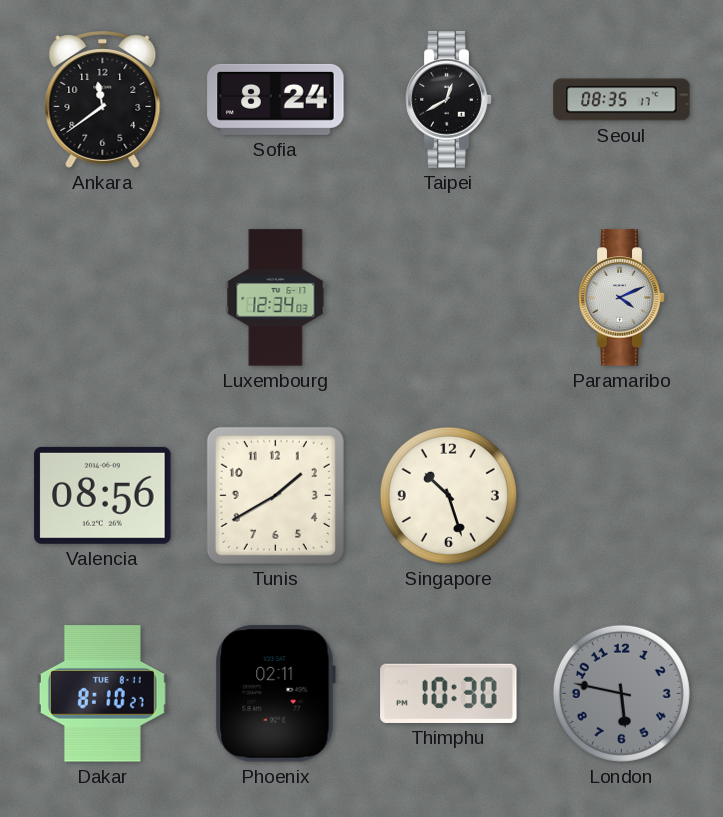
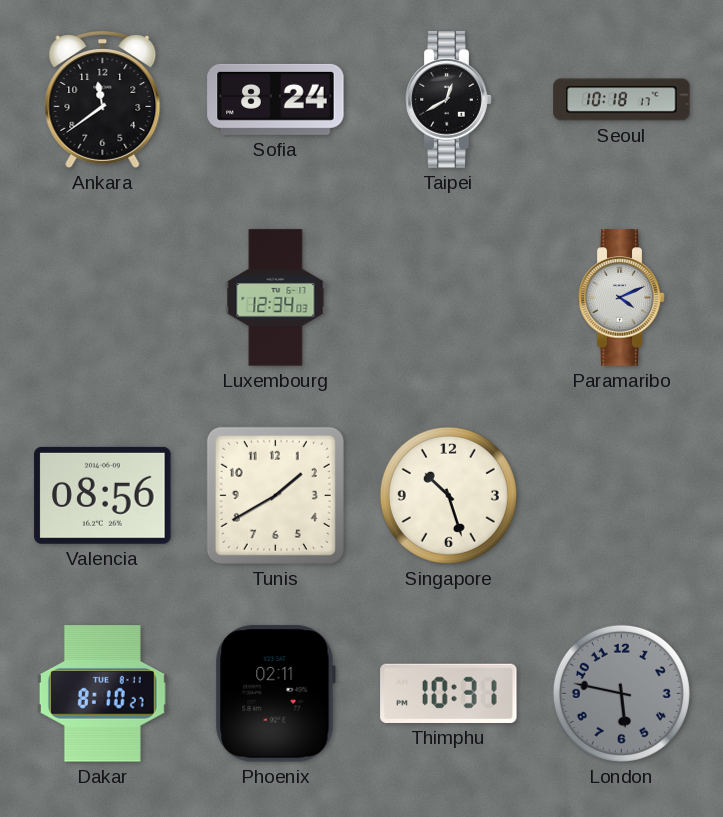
Seoul: 08:35 -> 10:18 (622, 100)
Thimphu: 10:30 -> 10:31 (449, 693)
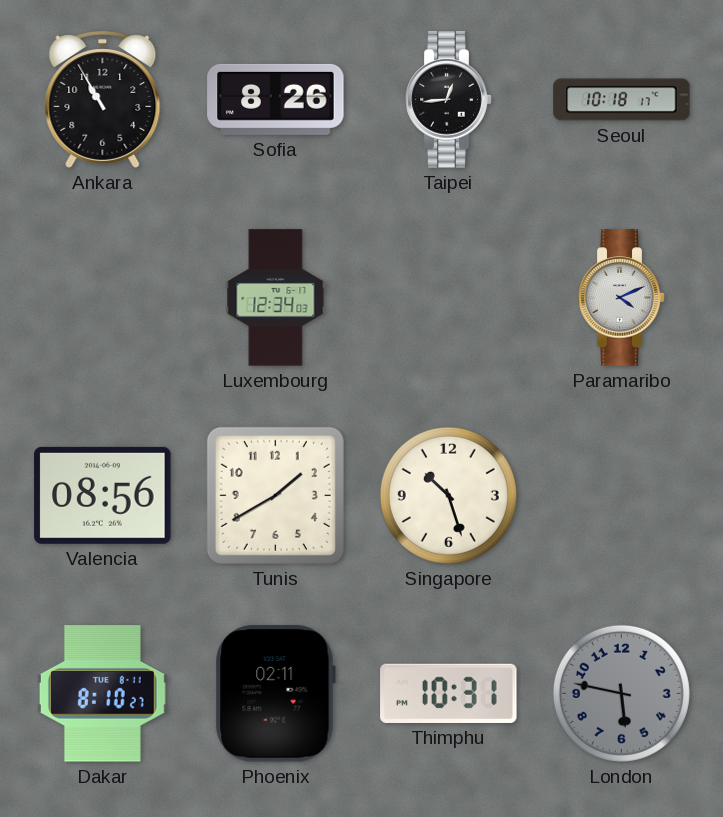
Ankara: 11:39 -> 10:55 (103, 100)
Sofia: 8:24 -> 8:26 (276, 99)
Taipei: 12:40 -> 12:44 (449, 100)
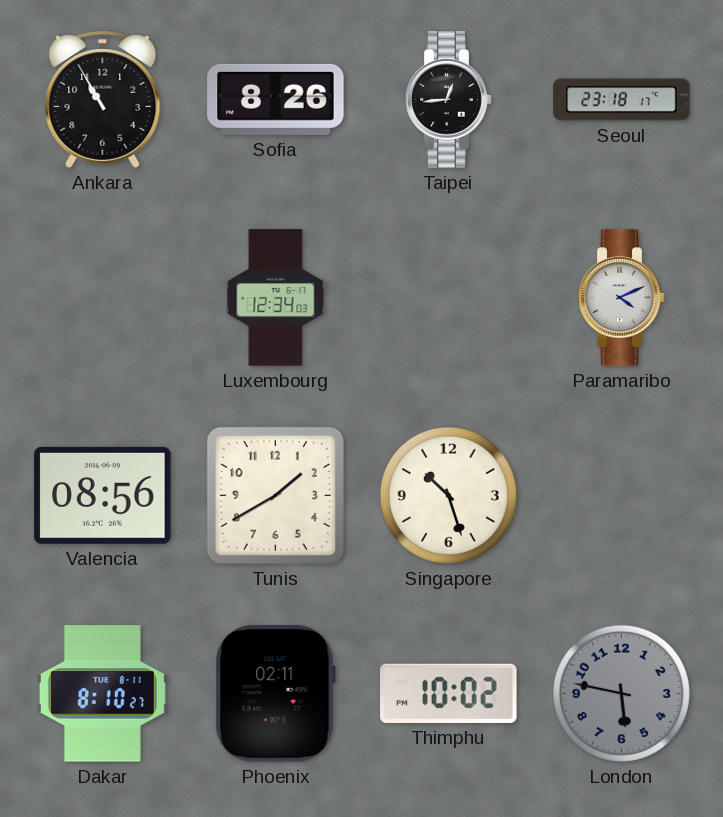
Seoul: 10:18 -> 23:18 (622, 100)
Thimphu: 10:31 -> 10:02 (449, 693)
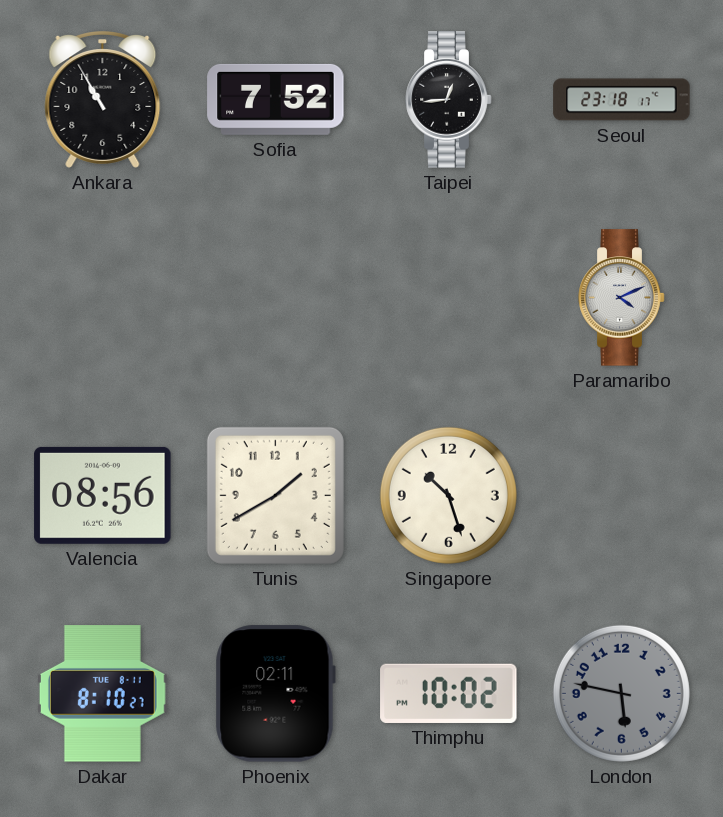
Sofia: 8:26 -> 7:52 (276, 99)
Luxembourg: 12:34 -> none (276, 298)
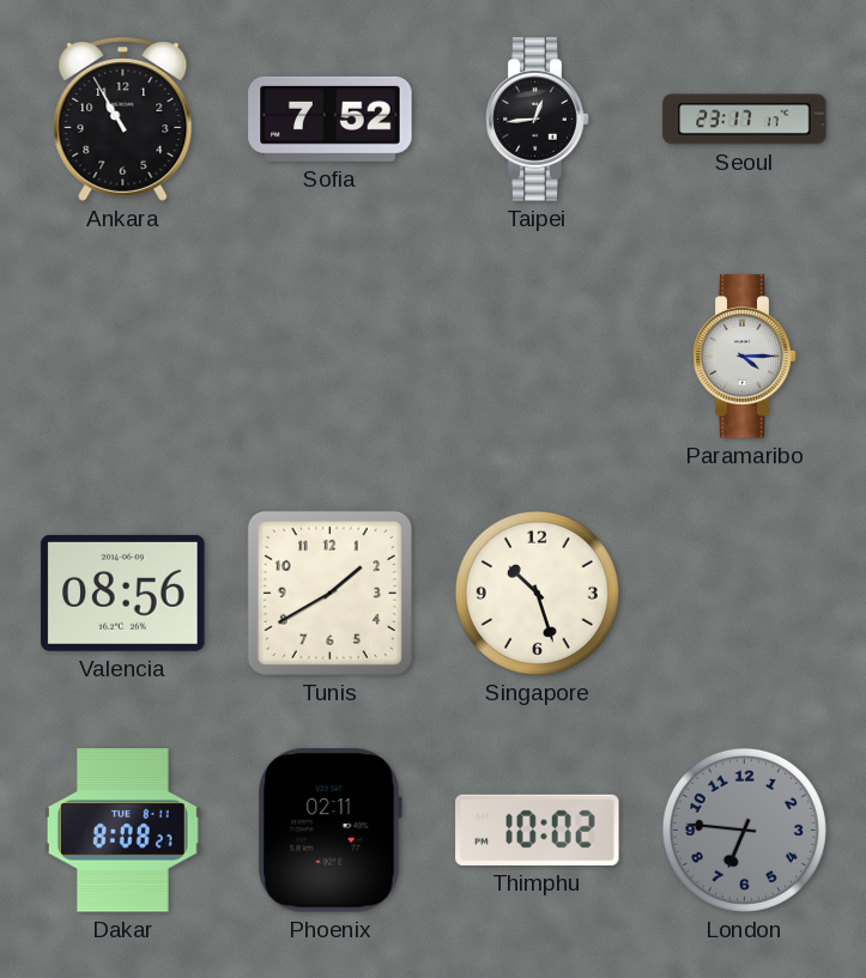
Seoul: 23:18 -> 23:17 (745, 120)
Paramaribo: 4:11 -> 4:15 (745, 357)
Dakar: 8:10 -> 8:08 (122, 831)
London: 5:47 -> 6:46 (744, 830)
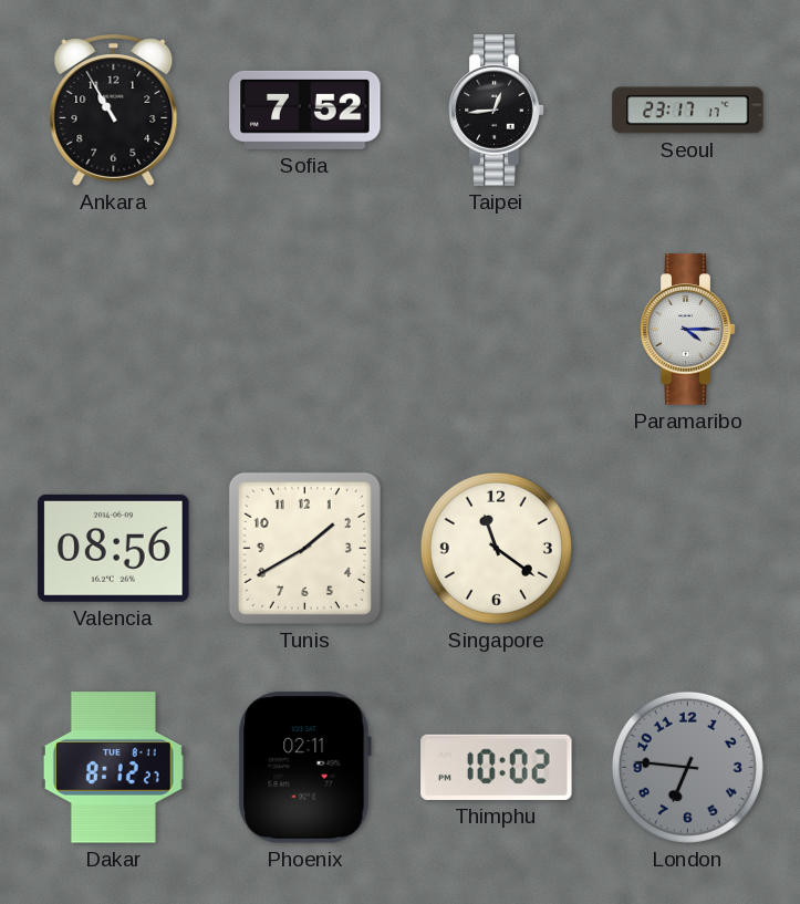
Singapore: 10:27 -> 11:21 (496, 548)
Dakar: 8:08 -> 8:12 (113, 768)
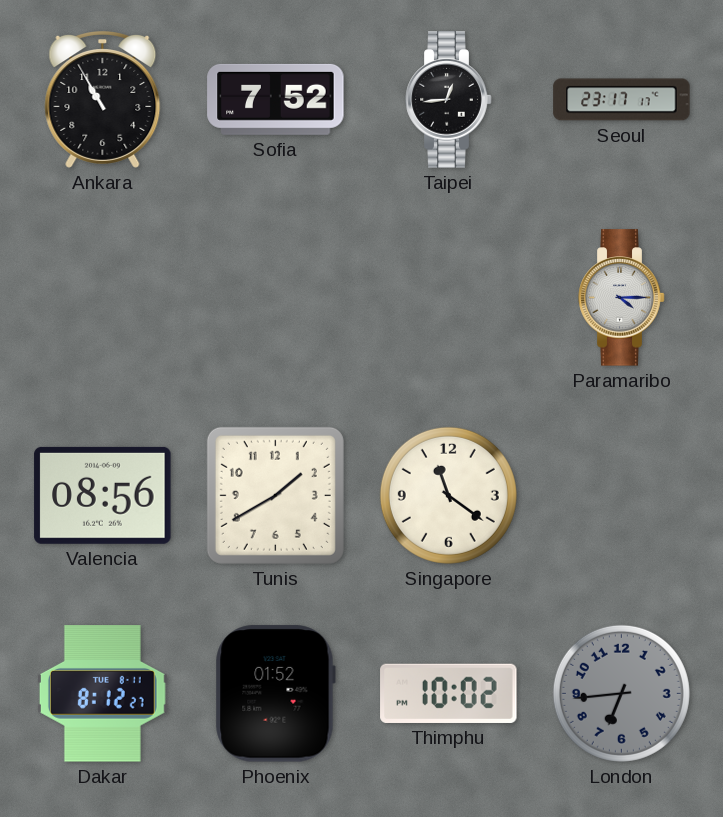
Phoenix: 02:11 -> 01:52 (275, 694)
London: 6:46 -> 6:44 (621, 693)
